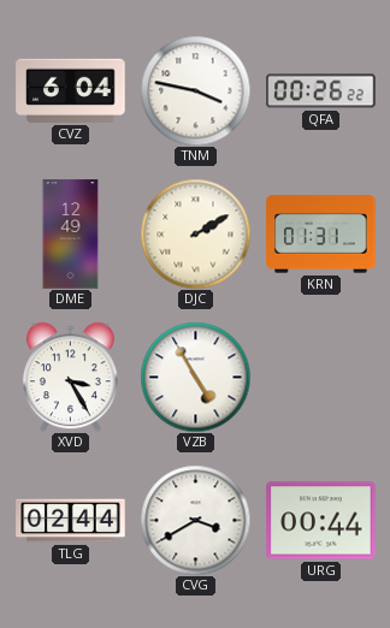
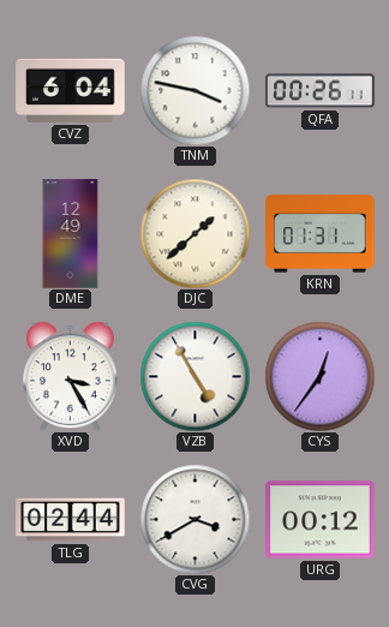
QFA: 00:26:22 -> 00:26:11 (321, 91)
DJC: 2:10 -> 1:38 (194, 233)
CYS: none -> 12:36 (319, 376)
URG: 00:44 -> 00:12 (321, 520)
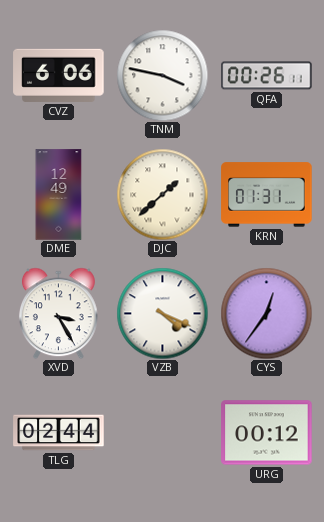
CVZ: 6:04 -> 6:06 (59, 75)
VZB: 4:55 -> 4:19 (162, 313)
CVG: 3:40 -> none (194, 519)
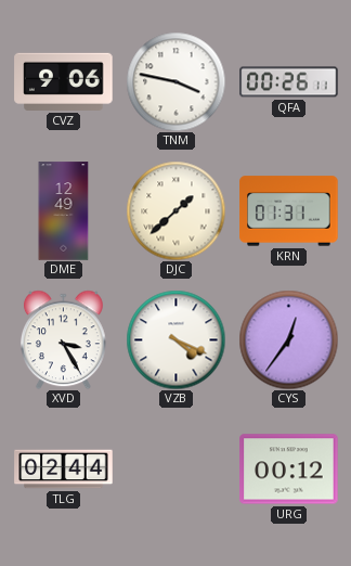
CVZ: 6:06 -> 9:06 (64, 81)
